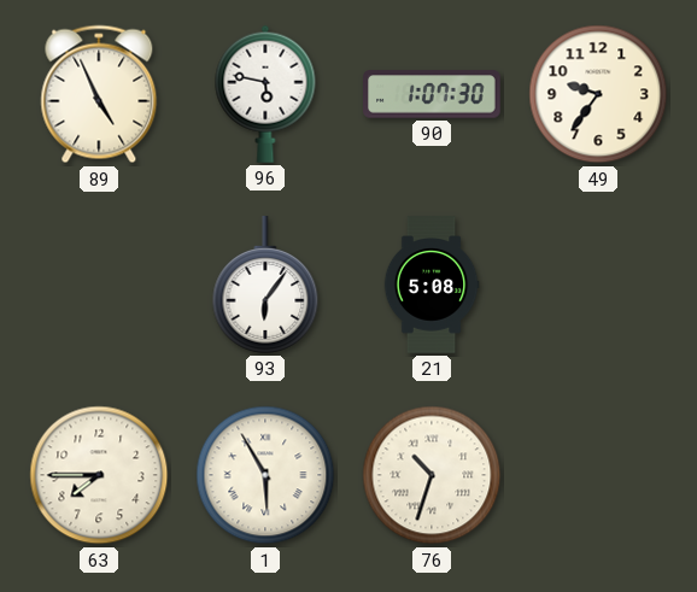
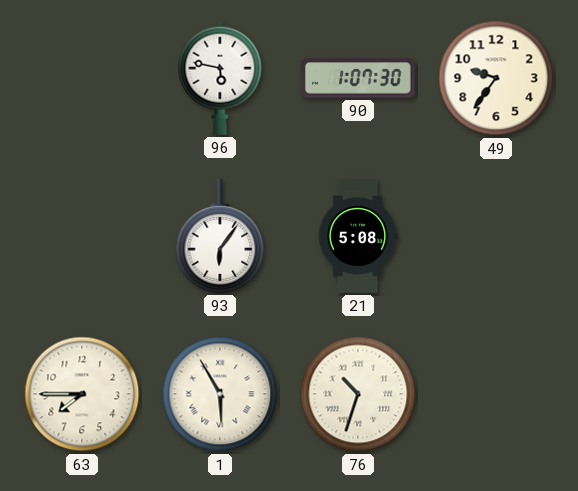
89: 4:56 -> none (99, 94)
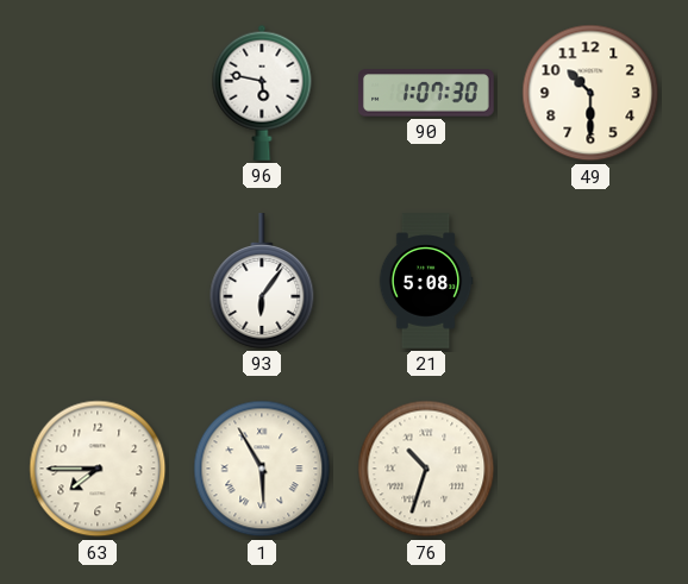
49: 9:36 -> 10:30 (590, 93)
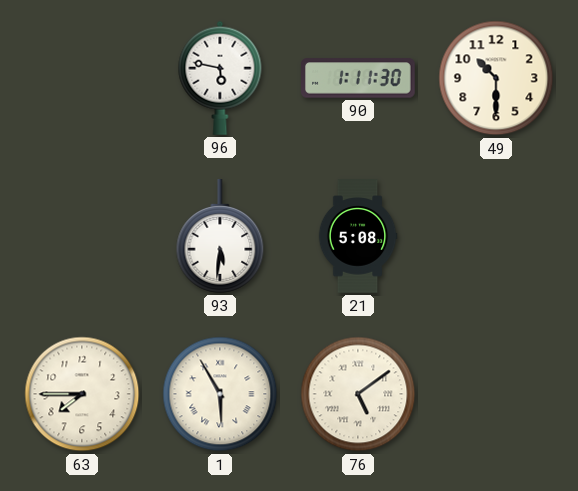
90: 1:07 -> 1:11 (358, 78)
93: 6:06 -> 5:31 (220, 236)
76: 10:33 -> 5:09 (358, 394)
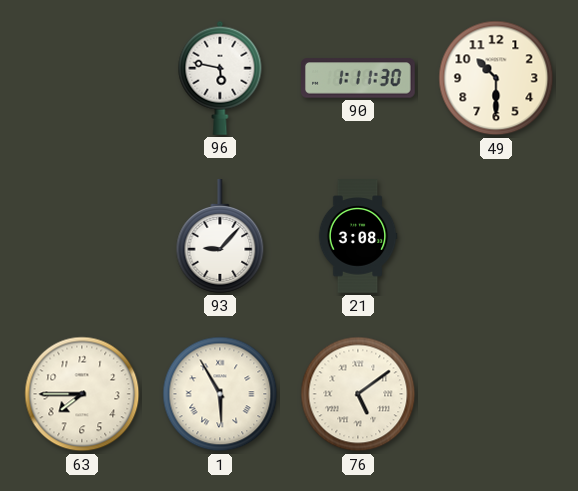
93: 5:31 -> 9:07 (220, 236)
21: 5:08 -> 3:08 (358, 236)
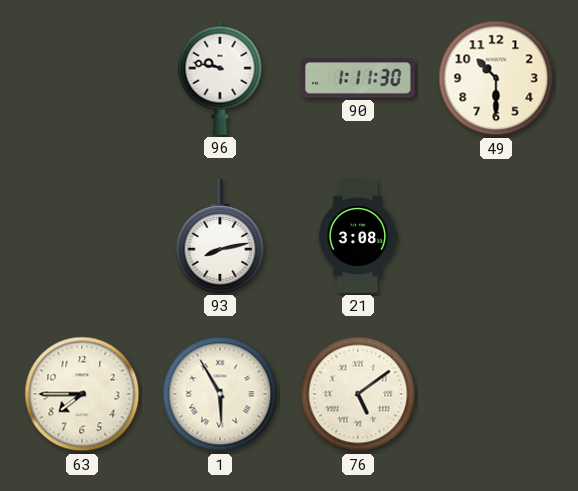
96: 5:47 -> 9:47 (220, 78)
93: 9:07 -> 8:13 (220, 236)
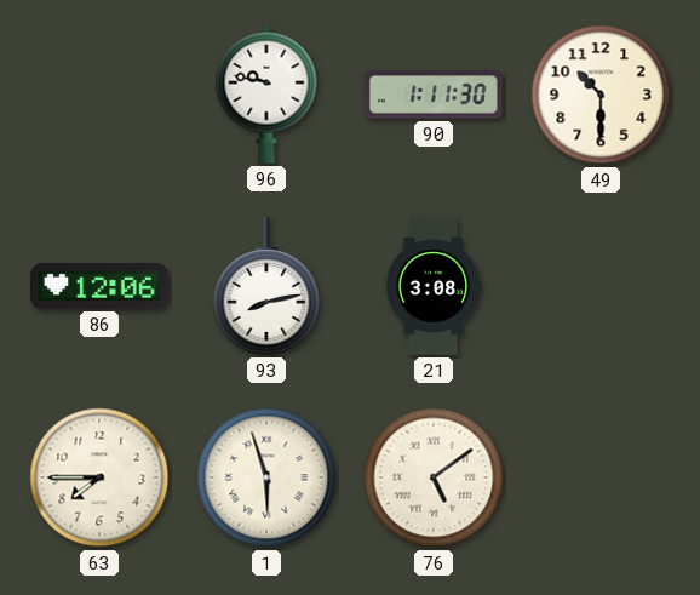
86: none -> 12:06 (99, 286)
1: 5:55 -> 5:57 (266, 477)
